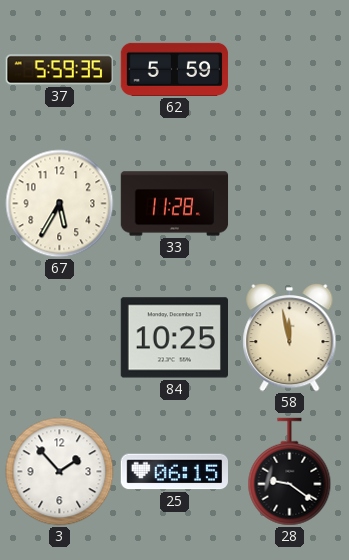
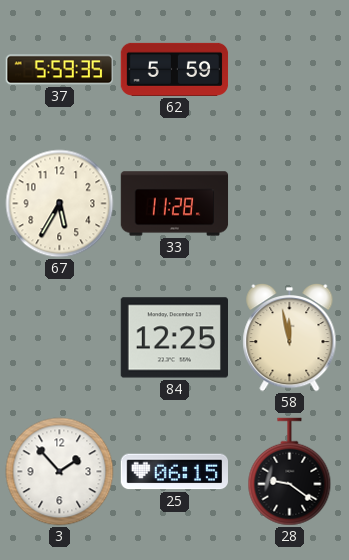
84: 10:25 -> 12:25 (174, 338)
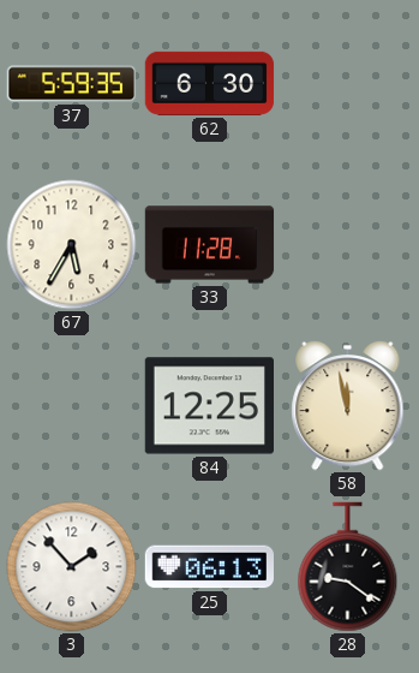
62: 5:59 -> 6:30 (210, 83)
25: 06:15 -> 06:13 (209, 567)
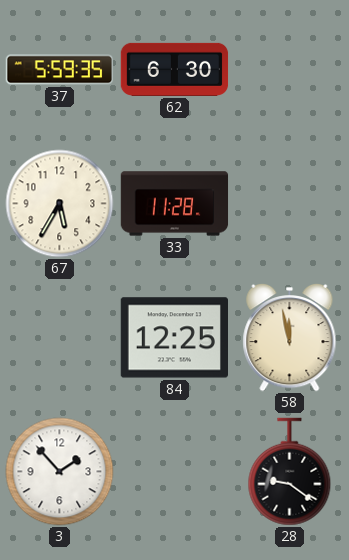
25: 06:13 -> none (209, 567)
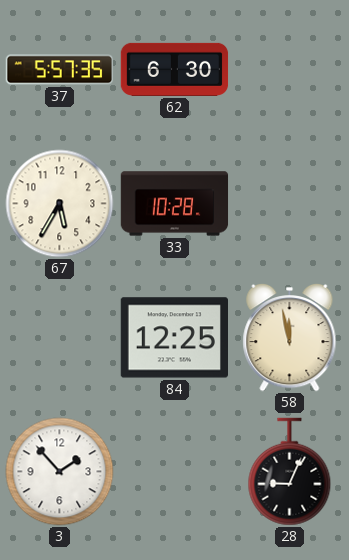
37: 5:59 -> 5:57 (60, 70)
33: 11:28 -> 10:28 (175, 204)
28: 9:21 -> 9:04 (290, 472)
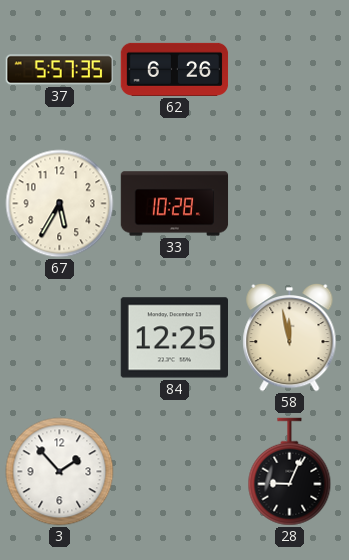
62: 6:30 -> 6:26 (175, 69)
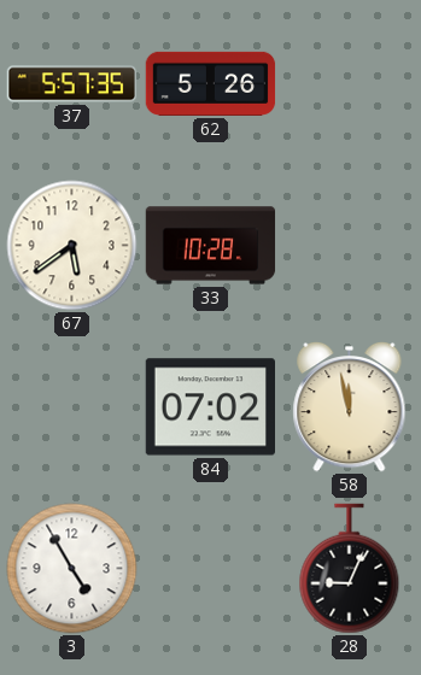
62: 6:26 -> 5:26 (211, 83)
67: 5:35 -> 5:39 (72, 246)
84: 12:25 -> 07:02 (210, 407)
3: 1:53 -> 4:55 (72, 569)
